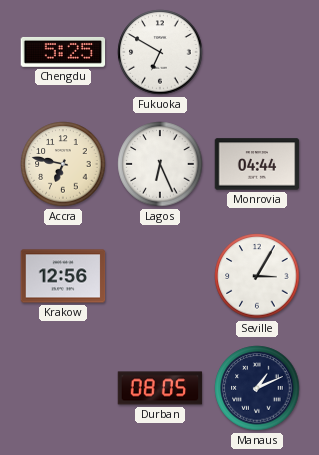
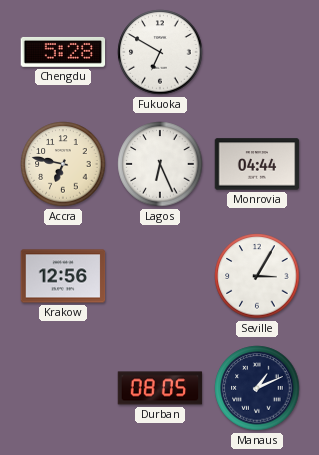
Chengdu: 5:25 -> 5:28 (63, 52)
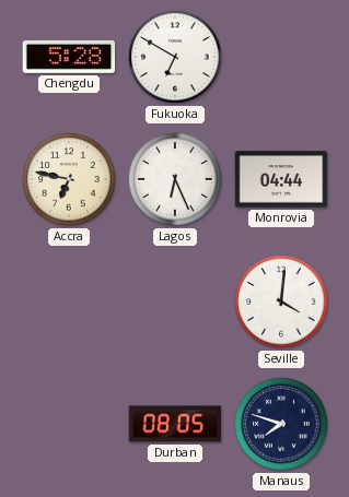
Krakow: 12:56 -> none (63, 276)
Seville: 3:05 -> 4:01 (281, 301)
Manaus: 1:11 -> 7:48 (281, 424)
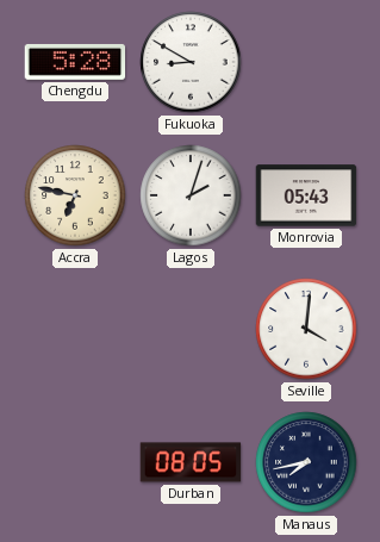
Fukuoka: 6:50 -> 8:50 (191, 62)
Lagos: 6:26 -> 2:03 (191, 195)
Monrovia: 04:44 -> 05:43 (306, 195)
Manaus: 7:48 -> 7:43 (306, 462)
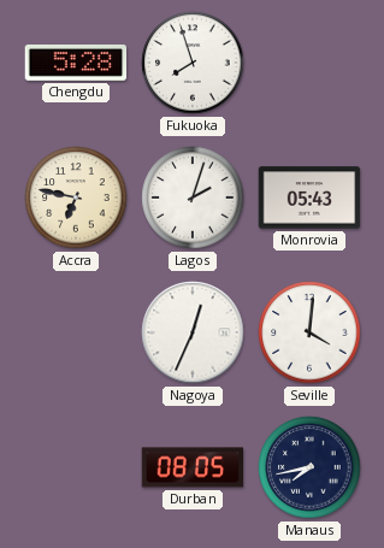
Fukuoka: 8:50 -> 7:57 (193, 63)
Nagoya: none -> 12:34 (193, 332)
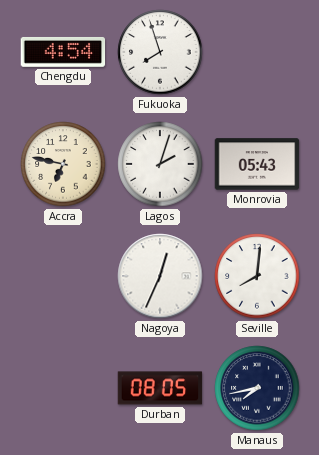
Chengdu: 5:28 -> 4:54 (63, 52)
Seville: 4:01 -> 8:01 (257, 276)
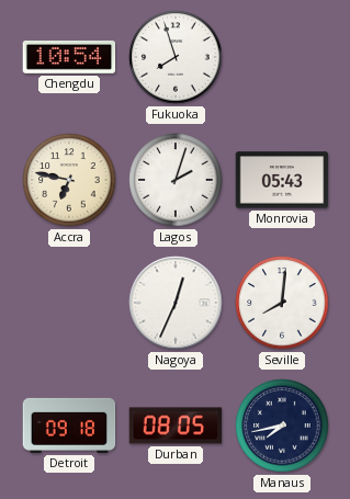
Chengdu: 4:54 -> 10:54 (69, 57)
Detroit: none -> 09:18 (69, 426)
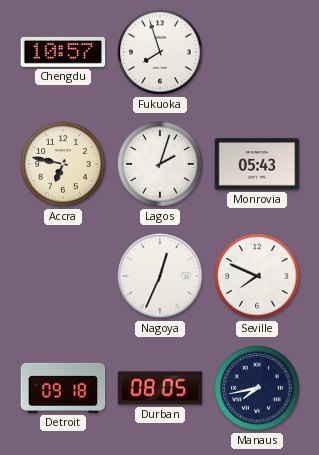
Chengdu: 10:54 -> 10:57 (63, 52)
Seville: 8:01 -> 7:49 (257, 276)
